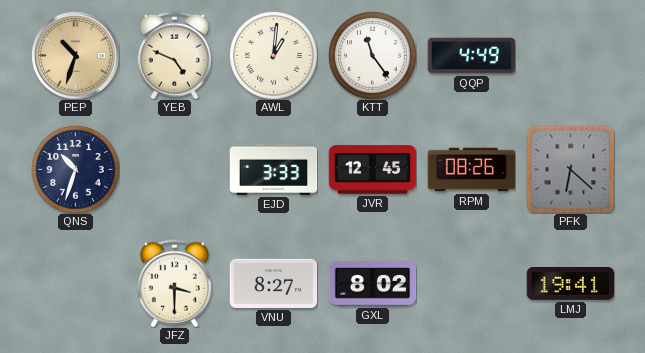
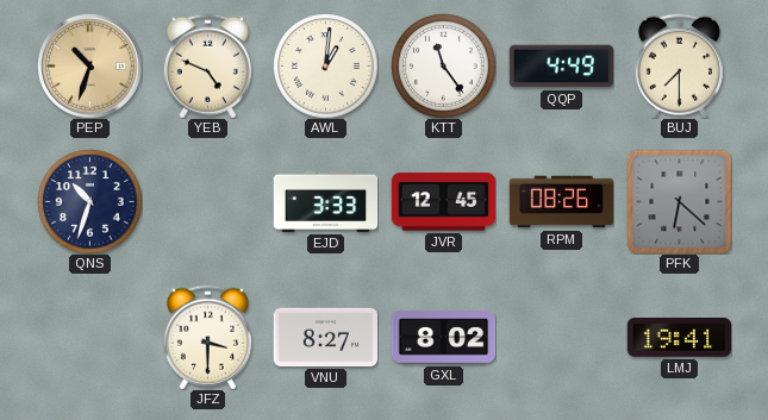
BUJ: none -> 7:30 (679, 65)
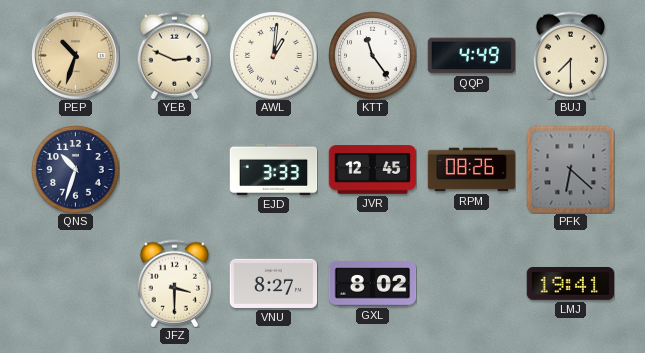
YEB: 4:49 -> 2:49 (174, 55)
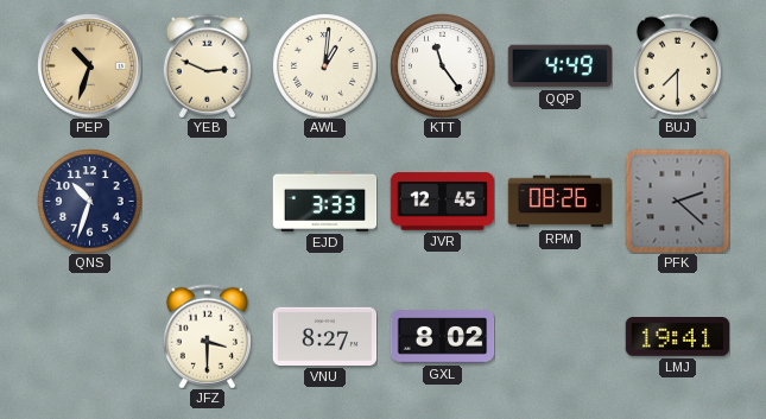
PFK: 6:22 -> 2:22 (677, 201)
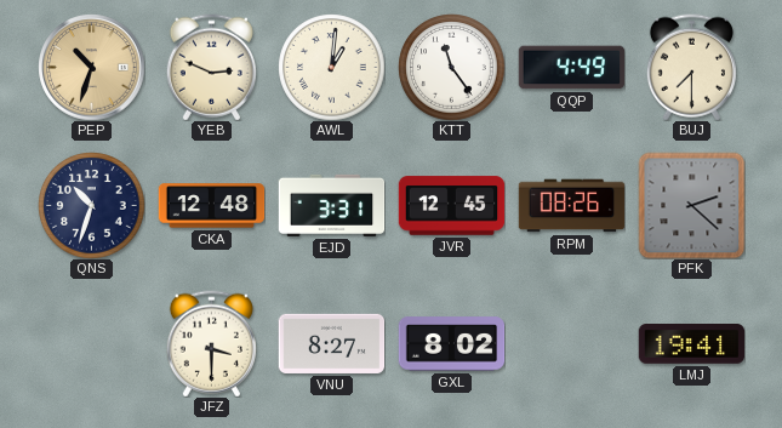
CKA: none -> 12:48 (211, 206)
EJD: 3:33 -> 3:31 (331, 205)
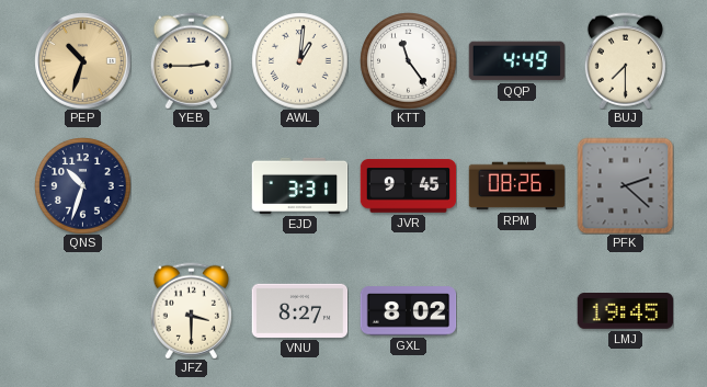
YEB: 2:49 -> 2:45 (191, 60)
CKA: 12:48 -> none (211, 206)
JVR: 12:45 -> 9:45 (408, 186)
LMJ: 19:41 -> 19:45 (625, 311)
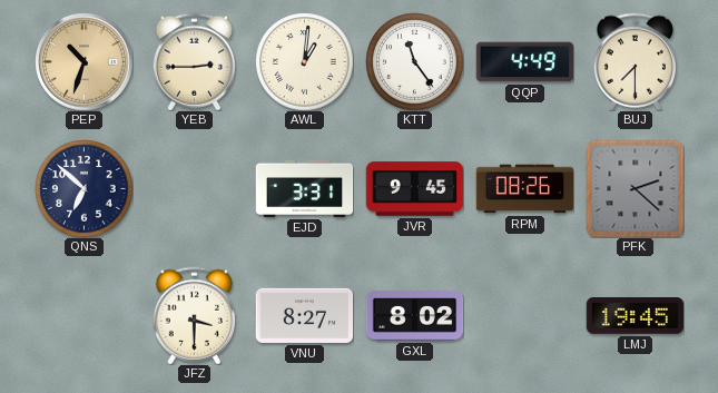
QNS: 10:33 -> 6:52 (83, 188)
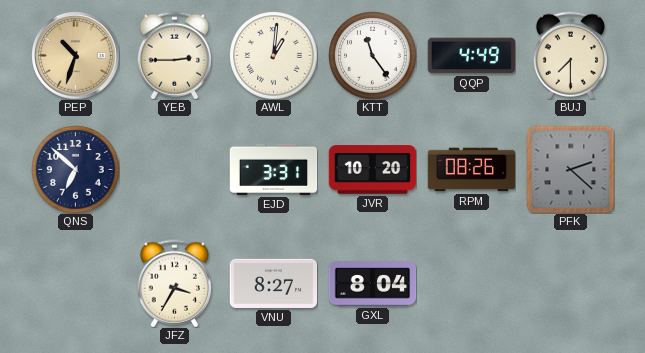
JVR: 9:45 -> 10:20 (372, 170)
JFZ: 3:30 -> 3:35 (174, 283)
GXL: 8:02 -> 8:04 (372, 284)
LMJ: 19:45 -> none (635, 316)
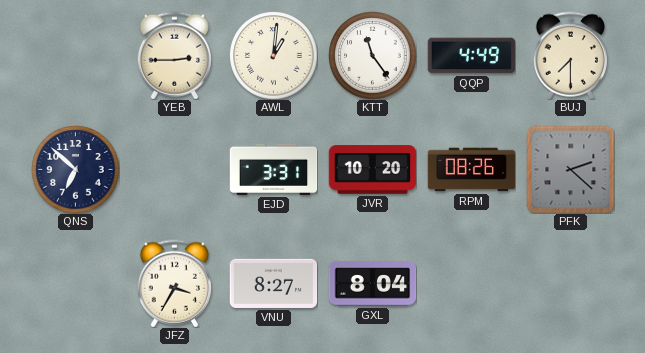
PEP: 10:33 -> none (75, 55)
